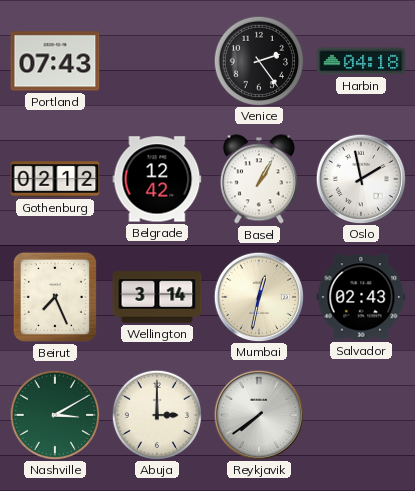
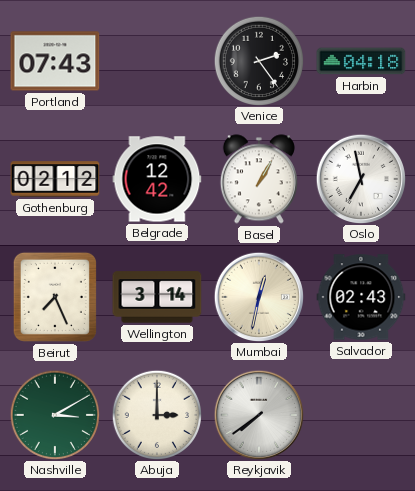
Oslo: 1:58 -> 6:58 (360, 178)
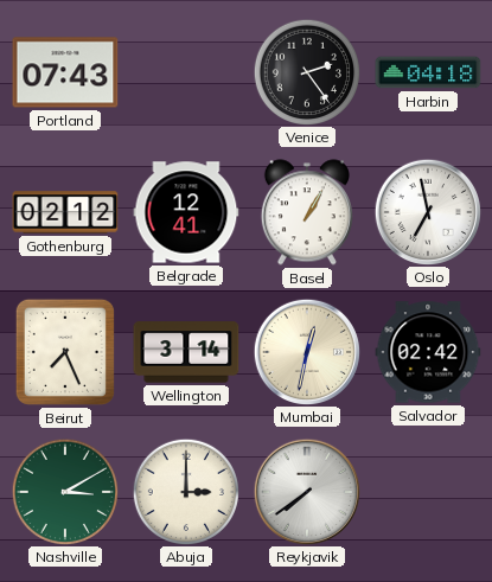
Belgrade: 12:42 -> 12:41 (186, 212)
Salvador: 02:43 -> 02:42 (428, 352)
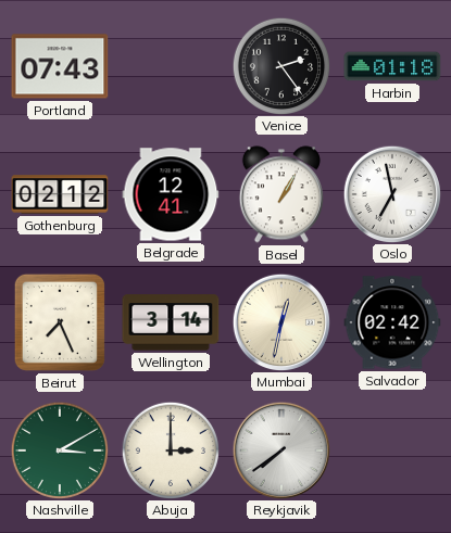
Harbin: 04:18 -> 01:18 (392, 66)
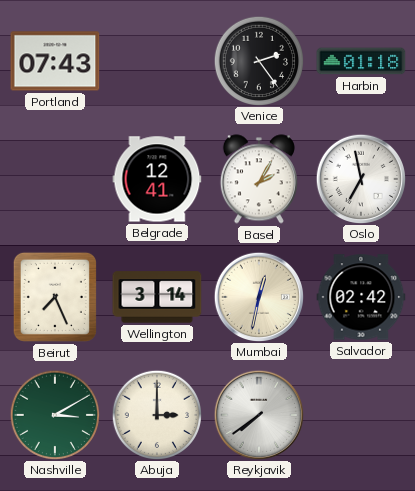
Gothenburg: 02:12 -> none (60, 194)
Basel: 1:05 -> 2:05 (259, 179)
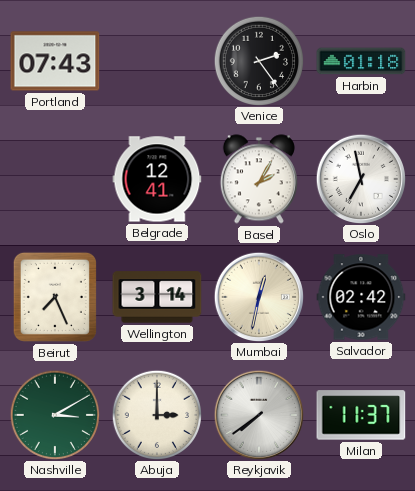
Milan: none -> 11:37 (361, 415)
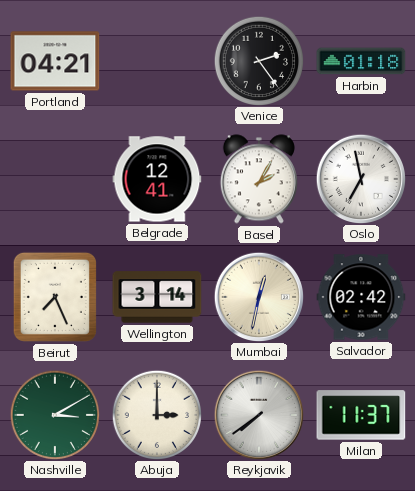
Portland: 07:43 -> 04:21 (55, 61)
